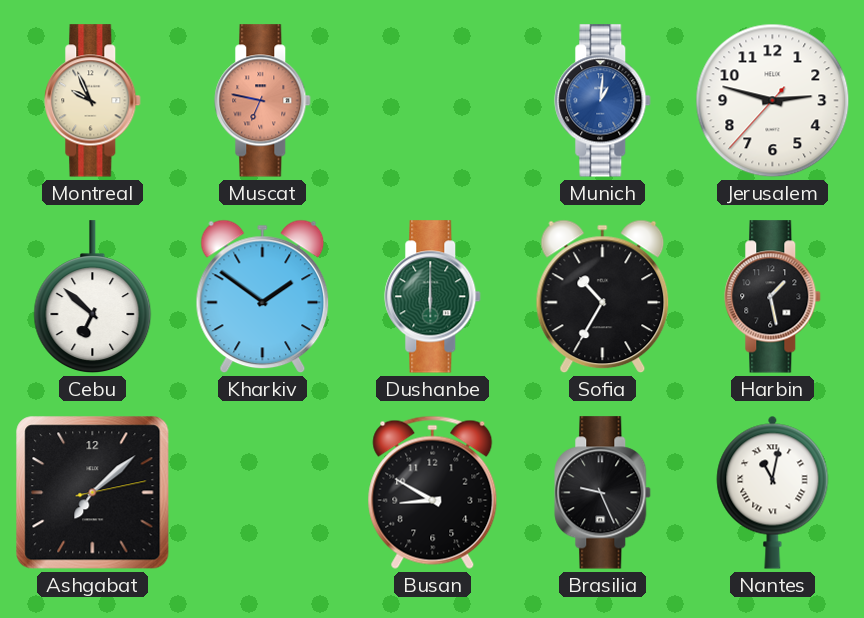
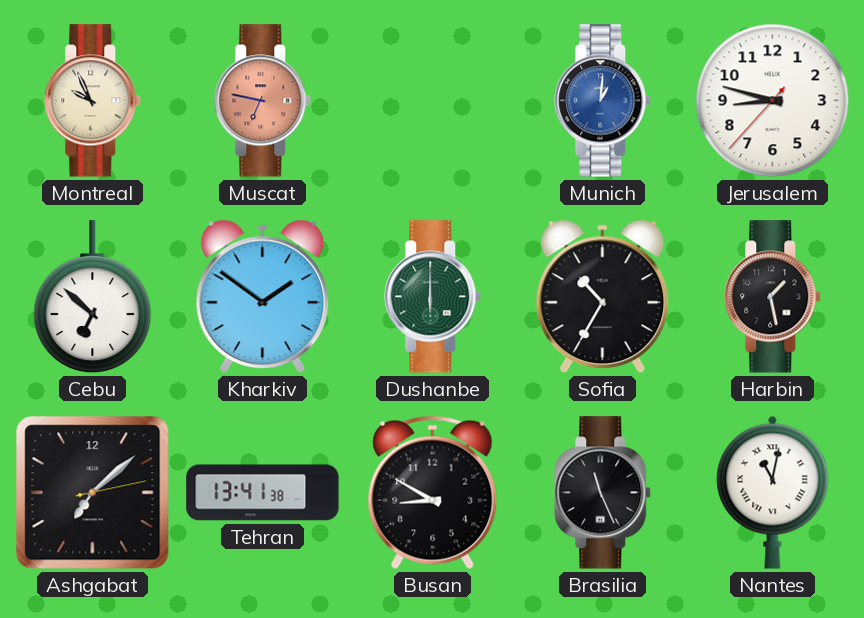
Jerusalem: 2:47 -> 8:47 (773, 101)
Tehran: none -> 13:41 (263, 493)
Brasilia: 9:26 -> 11:26 (603, 493)
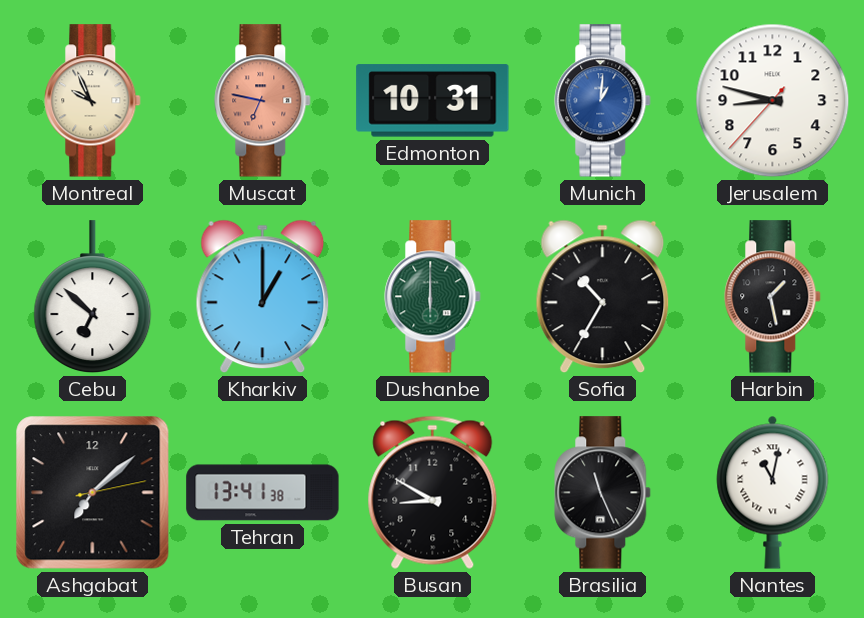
Edmonton: none -> 10:31 (433, 101)
Kharkiv: 1:51 -> 1:00 (263, 297)
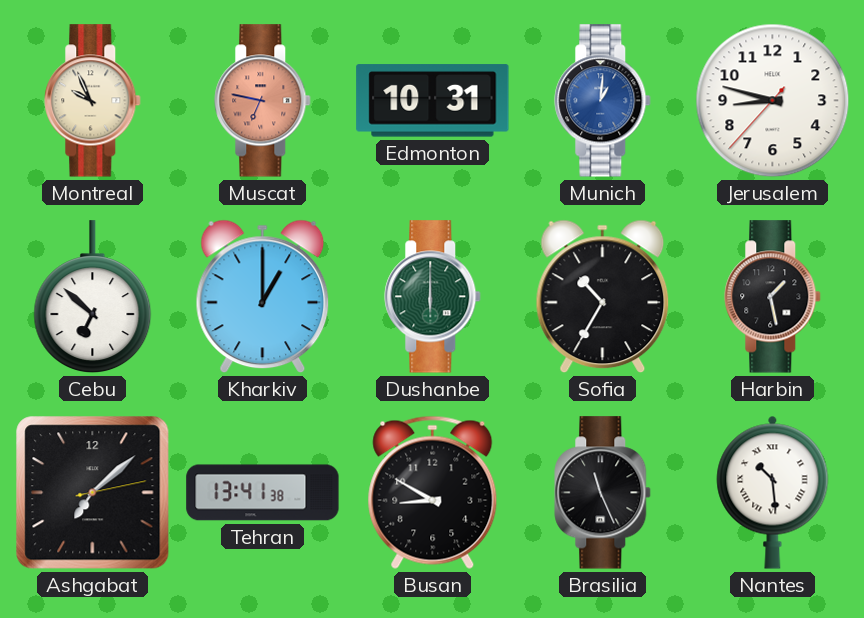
Nantes: 11:02 -> 10:29 (773, 492)
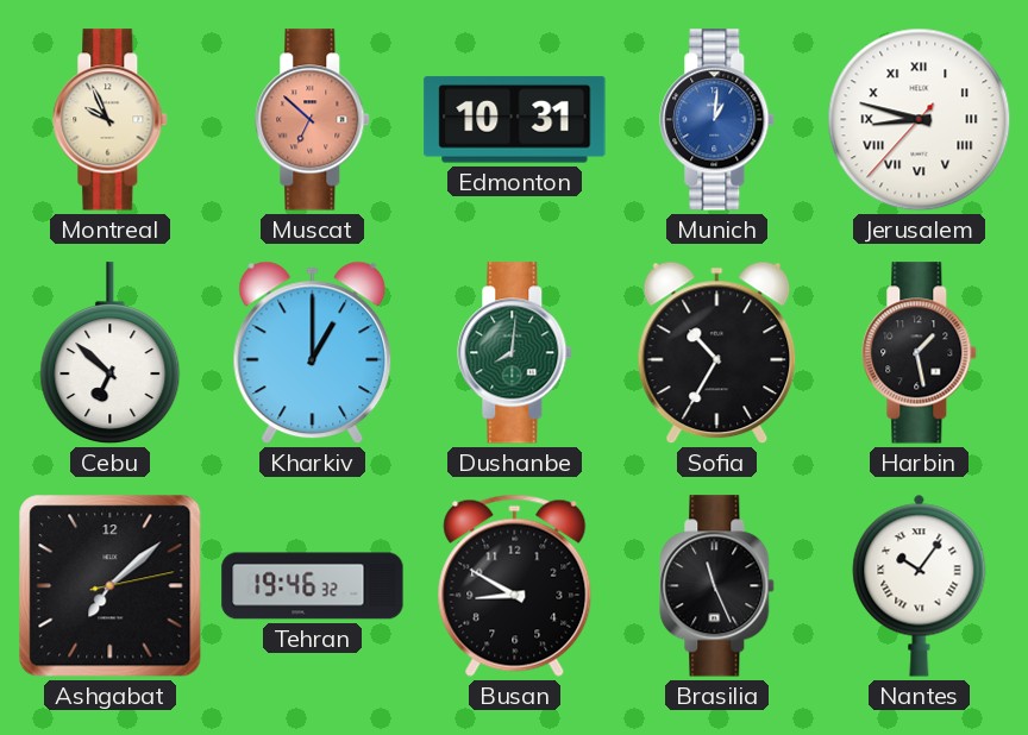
Muscat: 6:47 -> 6:52 (313, 120)
Jerusalem numerals: Arabic -> Roman (920, 120)
Dushanbe: 6:00 -> 8:01 (515, 353)
Tehran: 13:41 -> 19:46 (313, 586)
Nantes: 10:29 -> 10:06 (920, 585)
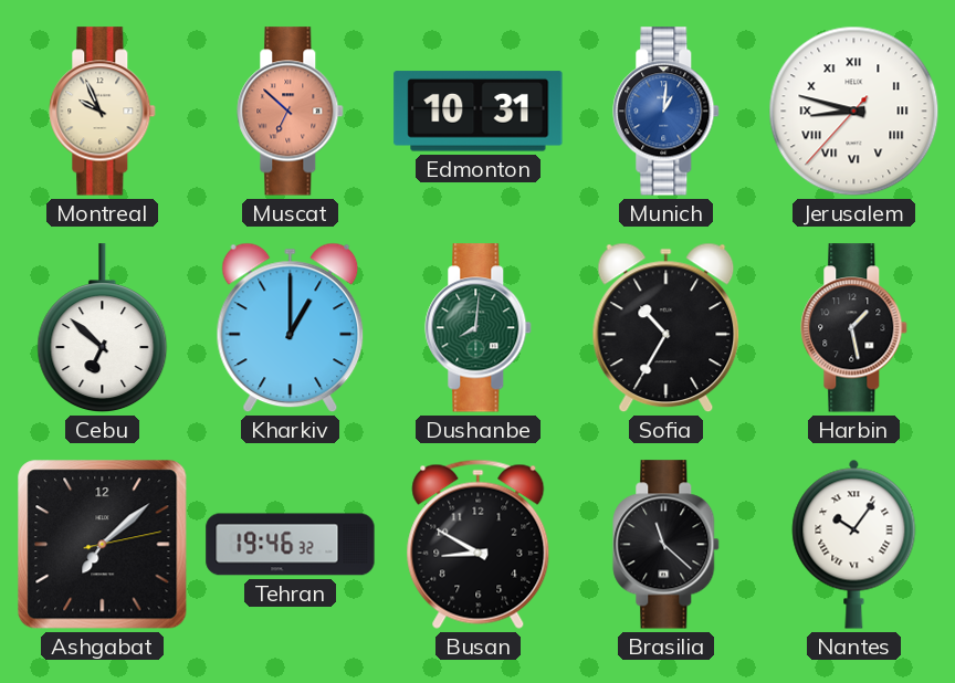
Brasilia: 11:26 -> 11:22 (667, 545)
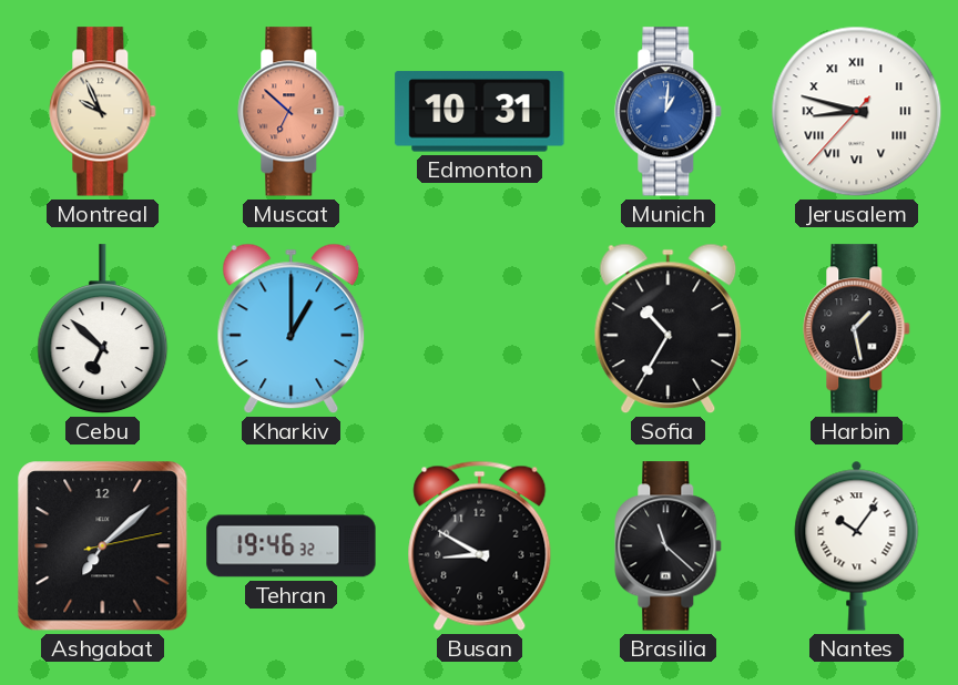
Dushanbe: 8:01 -> none (479, 328)
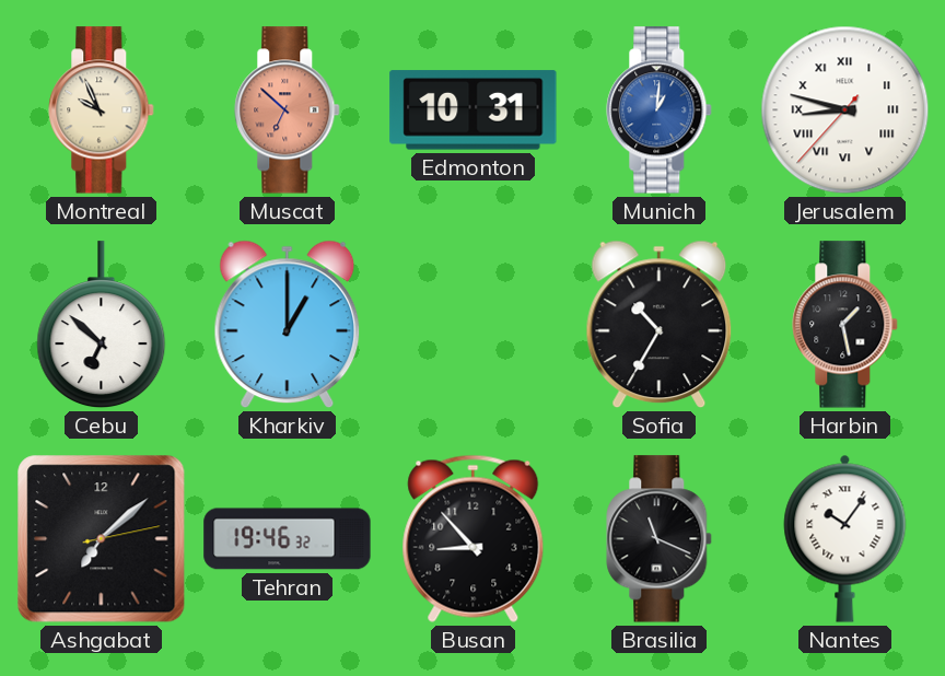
Busan: 8:50 -> 8:53 (474, 538)
Brasilia: 11:22 -> 11:19 (660, 539)
